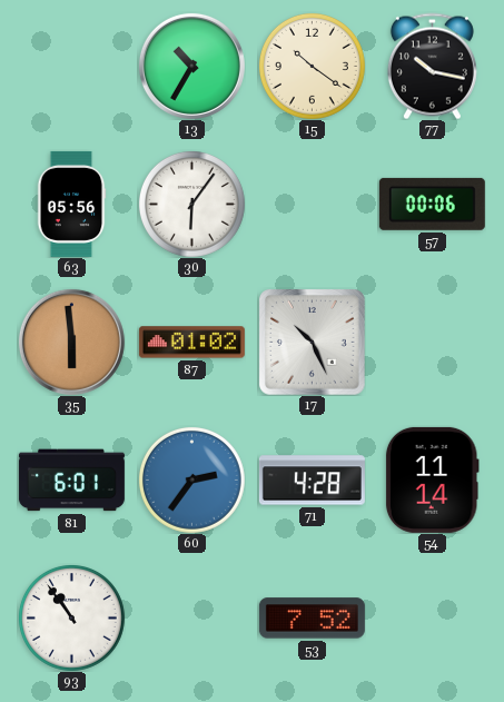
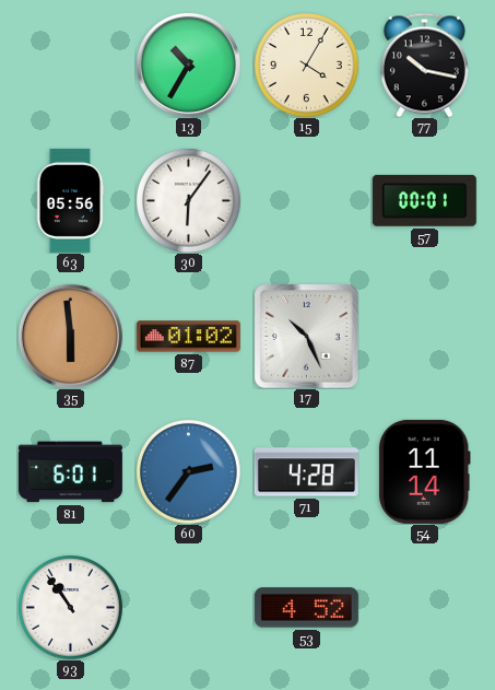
15: 10:21 -> 4:05 (306, 65)
57: 00:06 -> 00:01 (424, 200)
53: 7:52 -> 4:52 (306, 608)
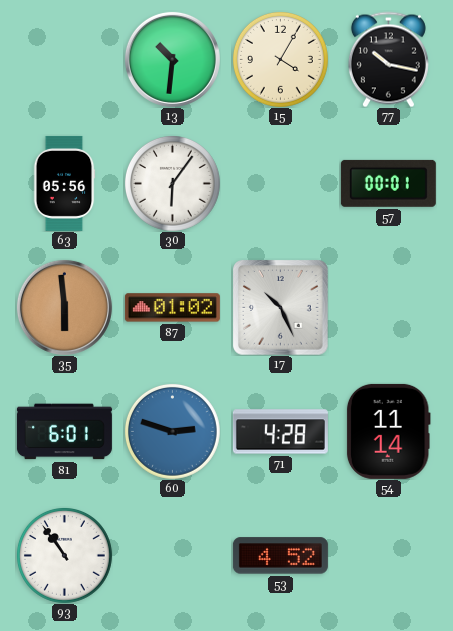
13: 10:35 -> 10:31 (172, 59)
60: 2:36 -> 2:48 (172, 431)
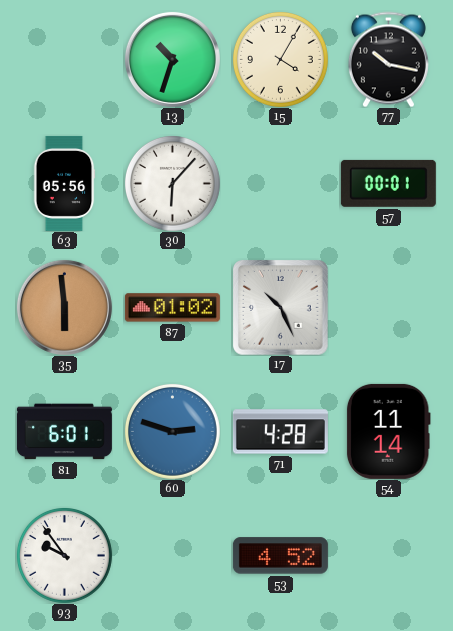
13: 10:31 -> 10:33 (172, 59)
30: 6:06 -> 6:07 (172, 183)
93: 10:54 -> 9:54 (64, 555)
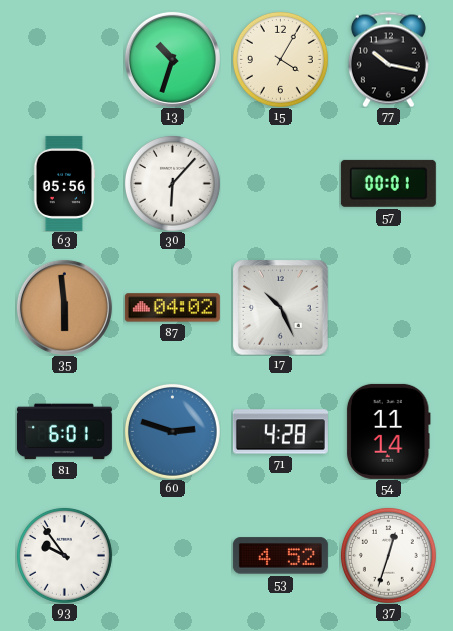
87: 01:02 -> 04:02 (172, 308)
37: none -> 12:33 (388, 555)
